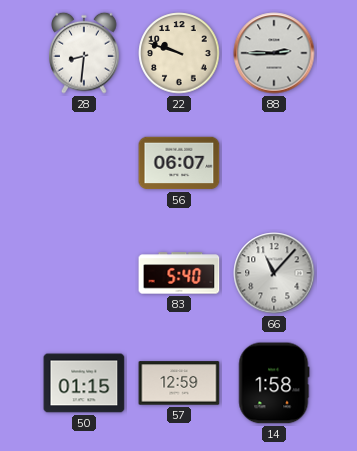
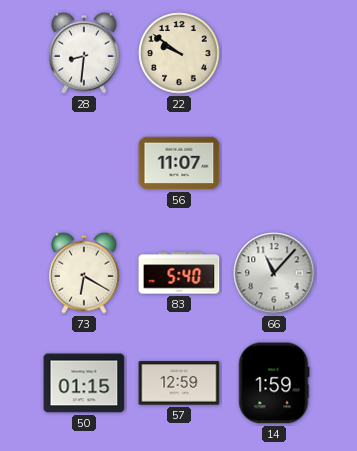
22: 9:48 -> 9:51 (179, 53)
88: 2:45 -> none (274, 53)
56: 06:07 -> 11:07 (179, 163)
73: none -> 6:20 (84, 273)
14: 1:58 -> 1:59 (274, 383)
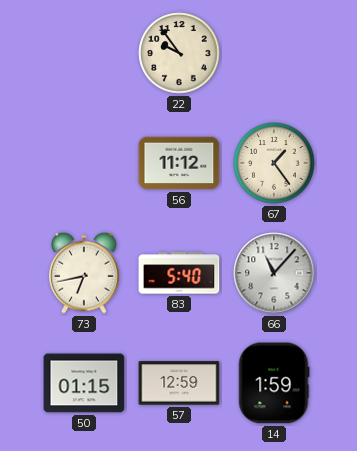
28: 8:31 -> none (84, 53)
22: 9:51 -> 9:54 (179, 53)
56: 11:07 -> 11:12 (179, 163)
67: none -> 1:24 (274, 163)
73: 6:20 -> 6:43 (84, 273)
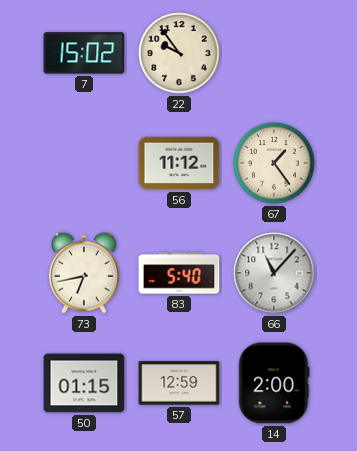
7: none -> 15:02 (84, 53)
14: 1:59 -> 2:00 (274, 383)
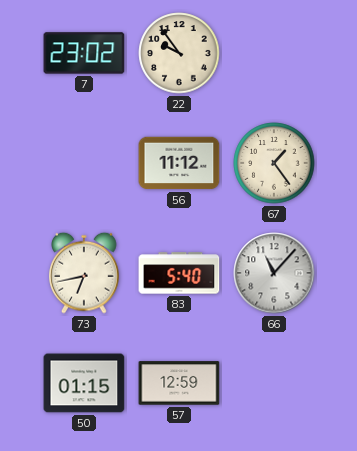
7: 15:02 -> 23:02 (84, 53)
14: 2:00 -> none (274, 383)
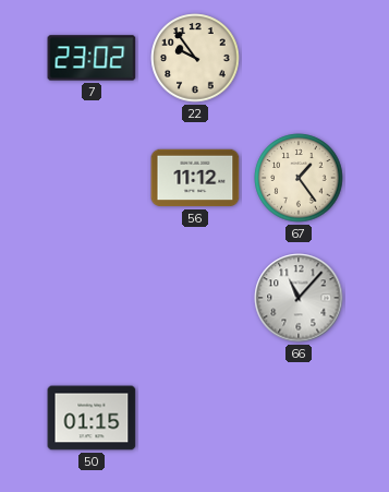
73: 6:43 -> none (84, 273)
83: 5:40 -> none (179, 273)
57: 12:59 -> none (179, 383)
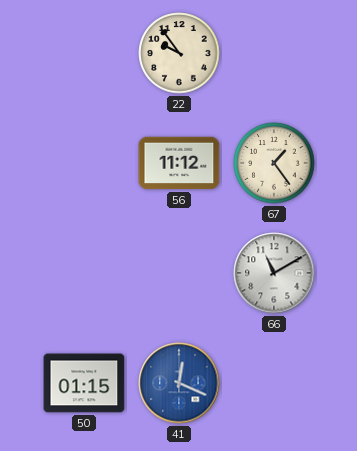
7: 23:02 -> none (92, 58)
66: 11:07 -> 11:10 (274, 273)
41: none -> 12:19 (179, 383)
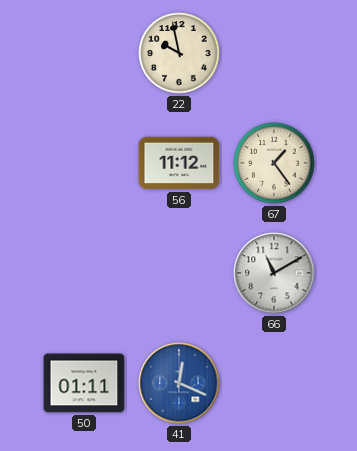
22: 9:54 -> 9:58 (179, 53)
50: 01:15 -> 01:11 (84, 383)
